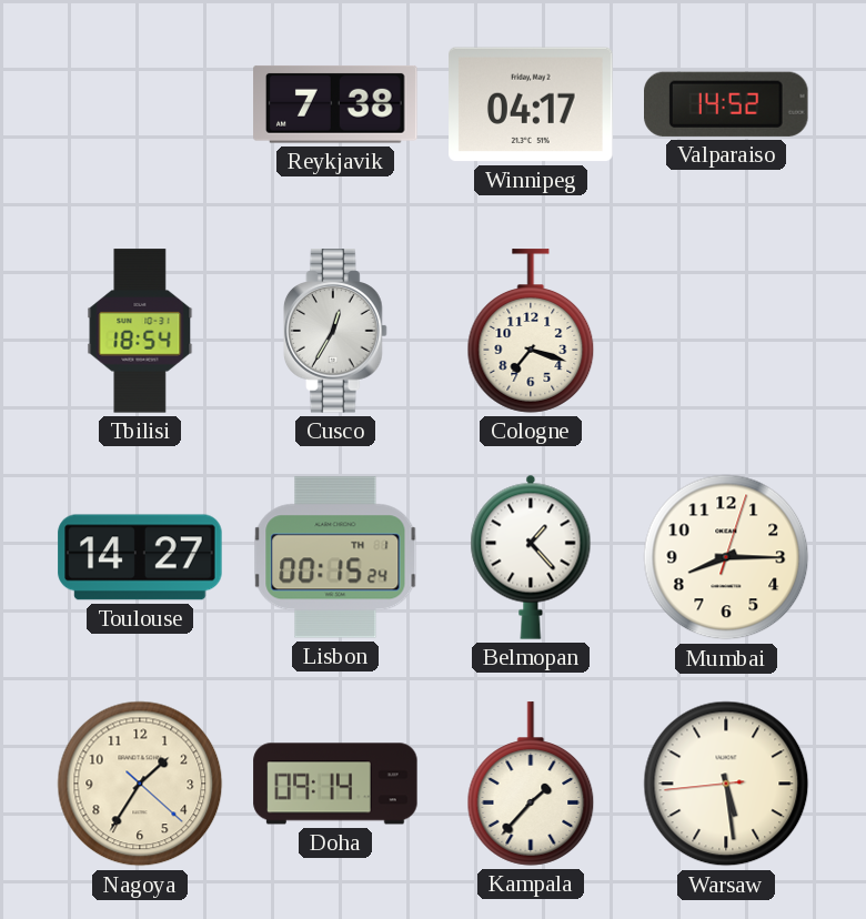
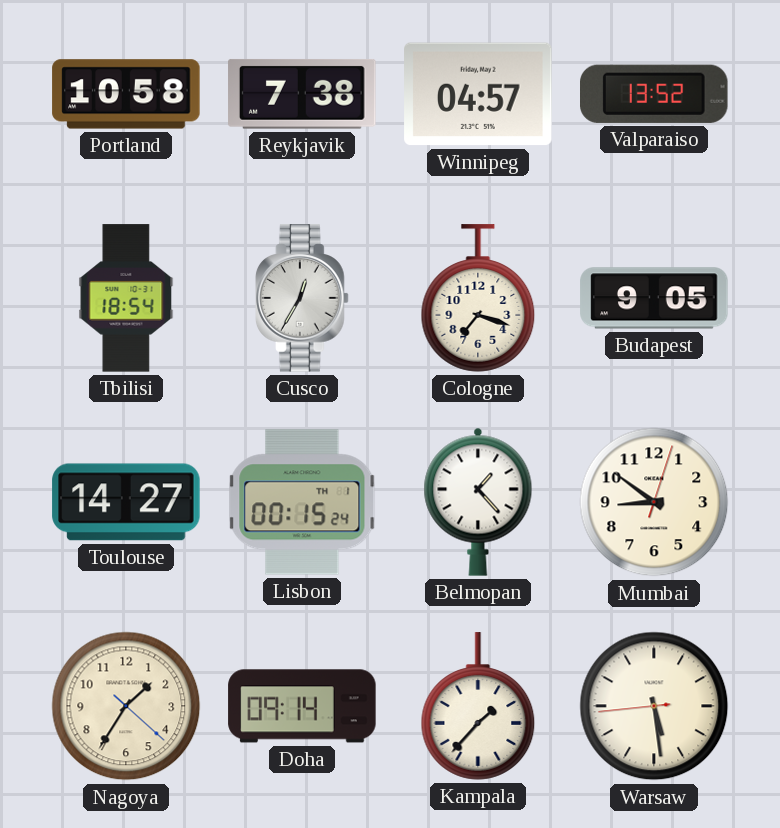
Portland: none -> 10:58 (126, 94)
Winnipeg: 04:17 -> 04:57 (478, 94)
Valparaiso: 14:52 -> 13:52 (655, 94)
Budapest: none -> 9:05 (654, 298)
Mumbai: 8:15 -> 8:51 (654, 502)
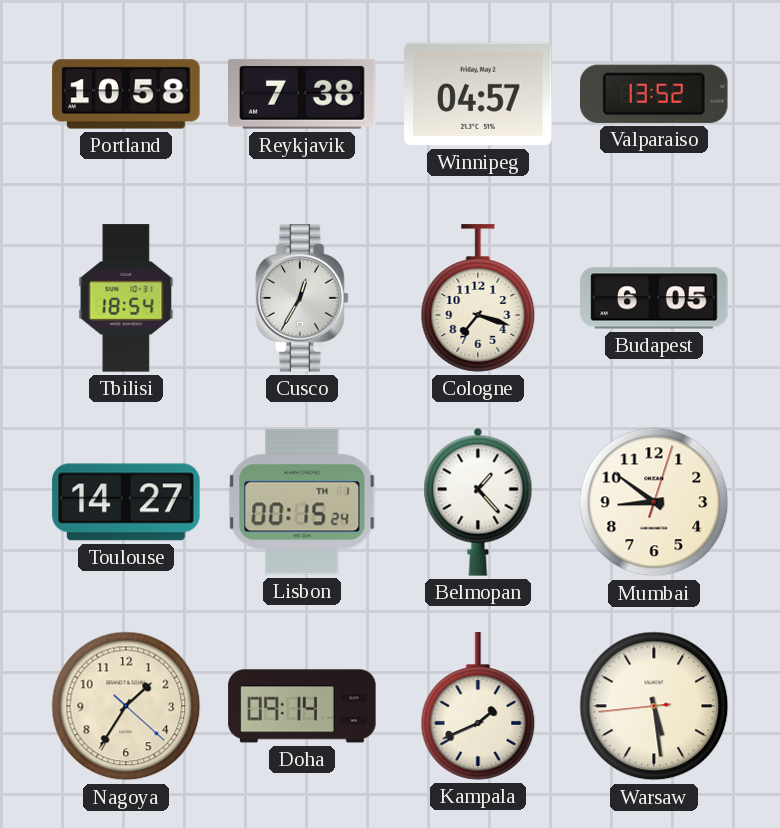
Budapest: 9:05 -> 6:05 (654, 298)
Kampala: 1:37 -> 1:41 (478, 706)
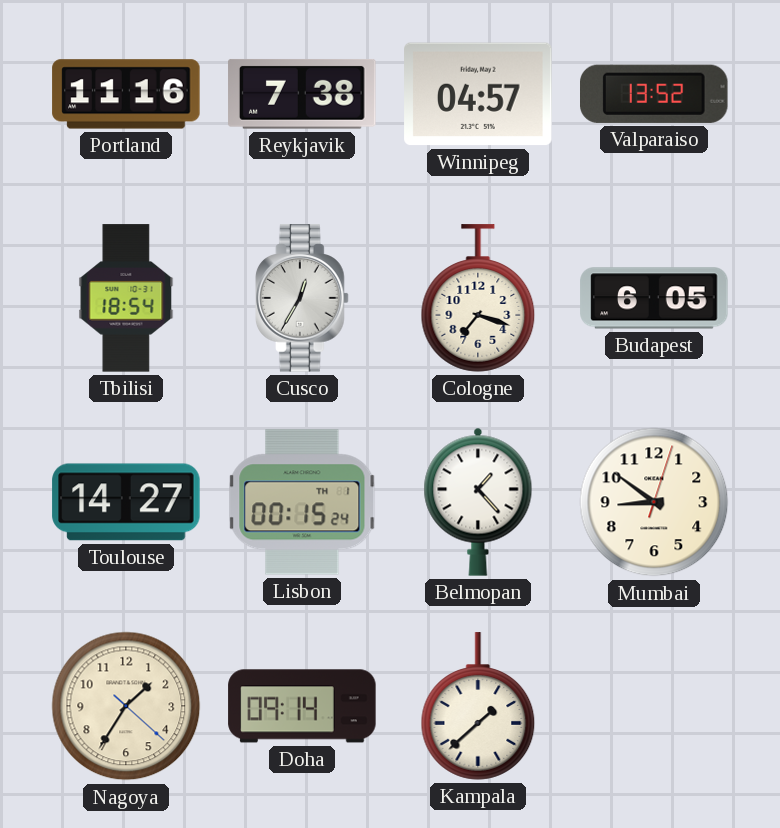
Portland: 10:58 -> 11:16 (126, 94)
Kampala: 1:41 -> 1:38 (478, 706)
Warsaw: 5:28 -> none (654, 706)
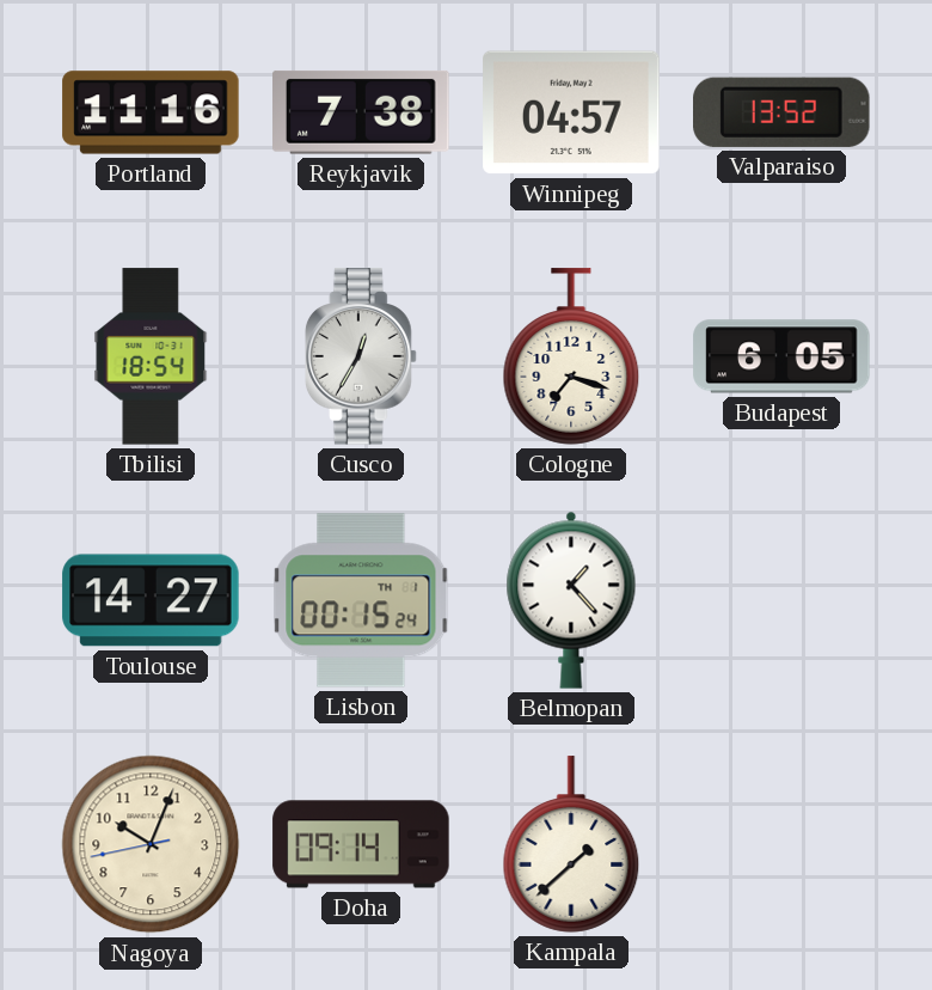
Mumbai: 8:51 -> none (654, 502)
Nagoya: 1:35 -> 10:03 (151, 844)
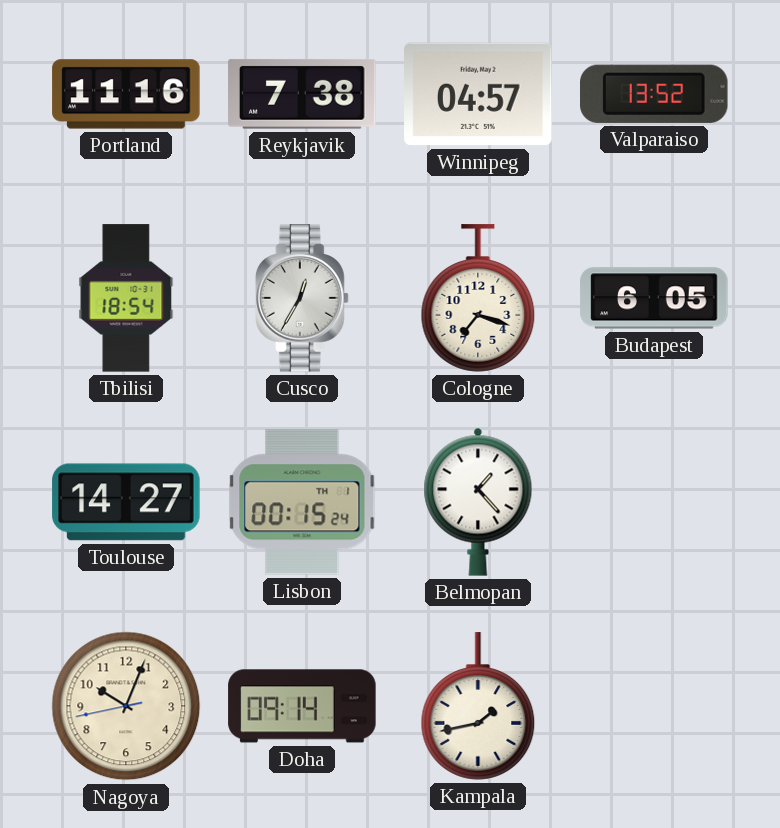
Kampala: 1:38 -> 1:43 (478, 706)
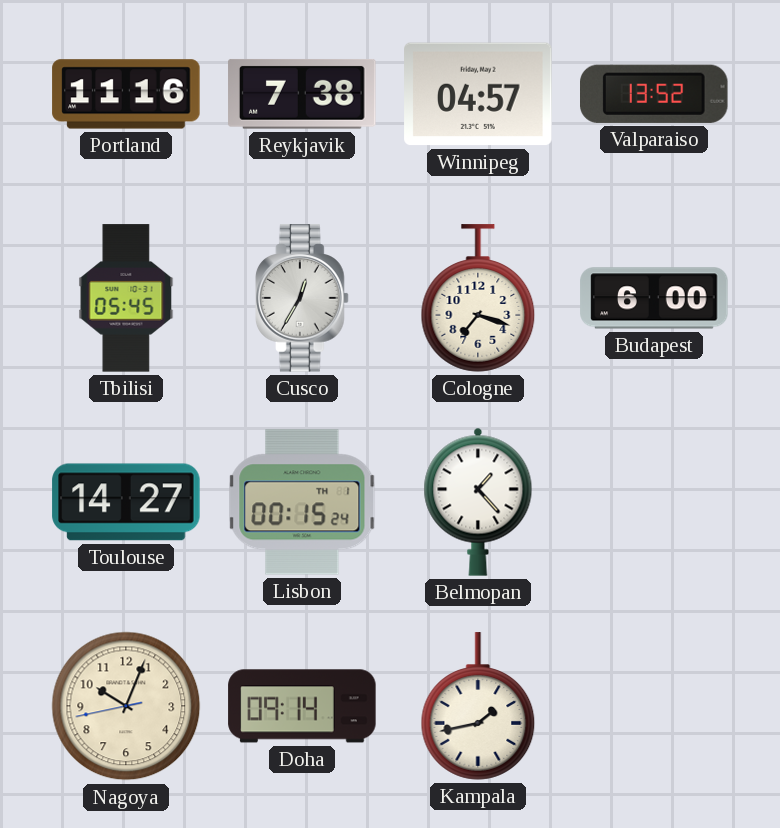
Tbilisi: 18:54 -> 05:45 (126, 298)
Budapest: 6:05 -> 6:00 (654, 298)
